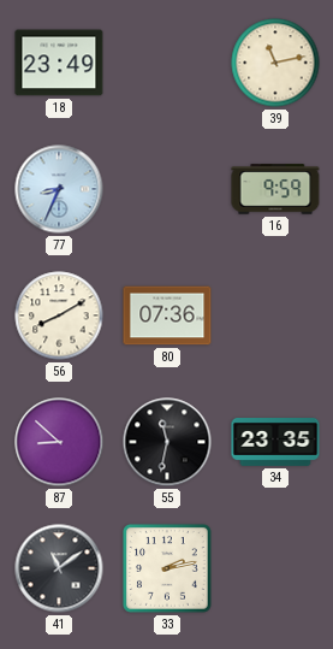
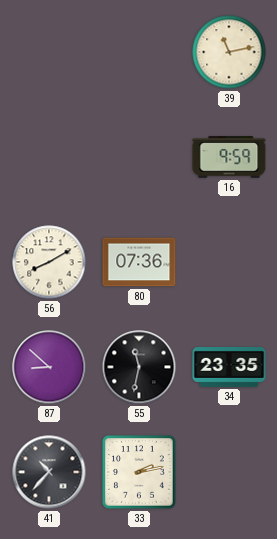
18: 23:49 -> none (59, 63)
77: 8:34 -> none (59, 189)
41: 11:09 -> 10:37 (49, 472)
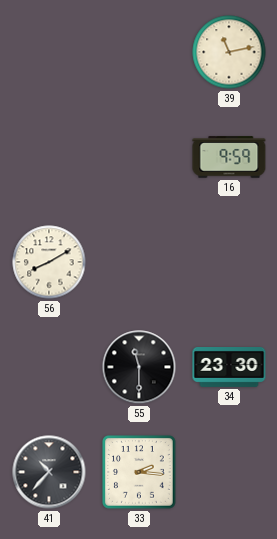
80: 07:36 -> none (139, 262)
87: 8:52 -> none (49, 367)
55: 11:32 -> 11:30 (139, 367)
34: 23:35 -> 23:30 (229, 368)
33: 2:13 -> 2:16 (140, 473)
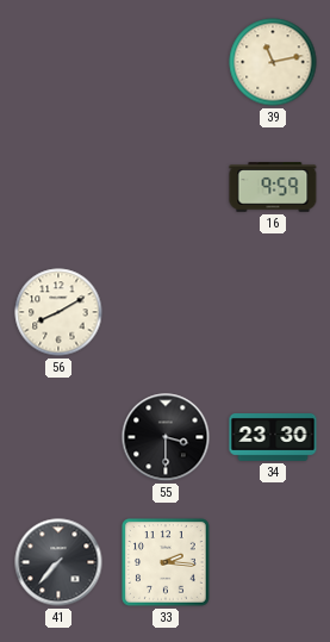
55: 11:30 -> 3:30 (166, 437)
41: 10:37 -> 7:37 (58, 562)
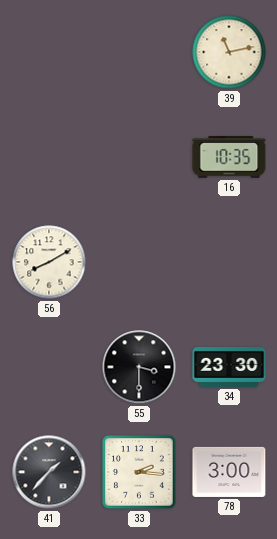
16: 9:59 -> 10:35 (229, 157)
41: 7:37 -> 1:37 (49, 472)
78: none -> 3:00 (229, 472)
